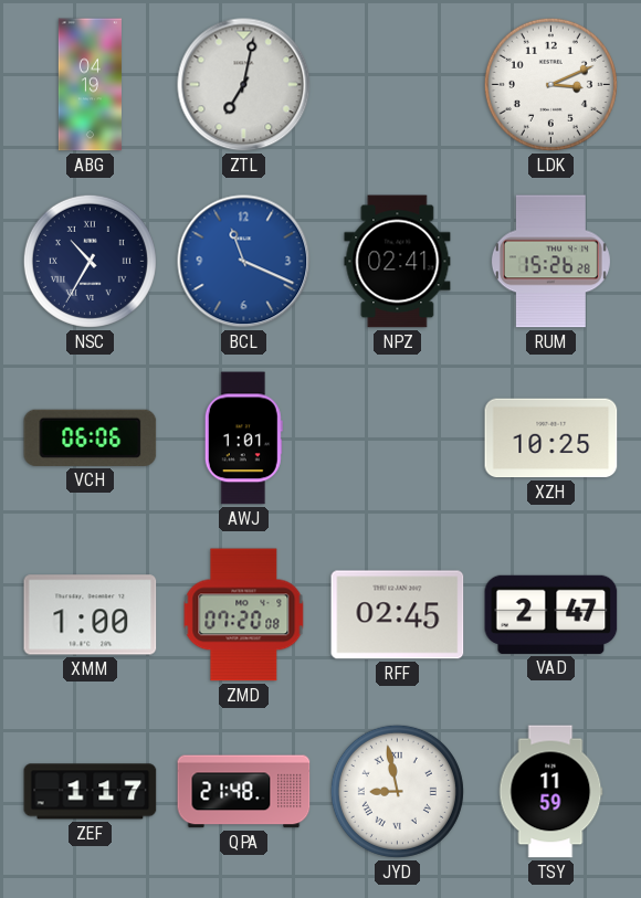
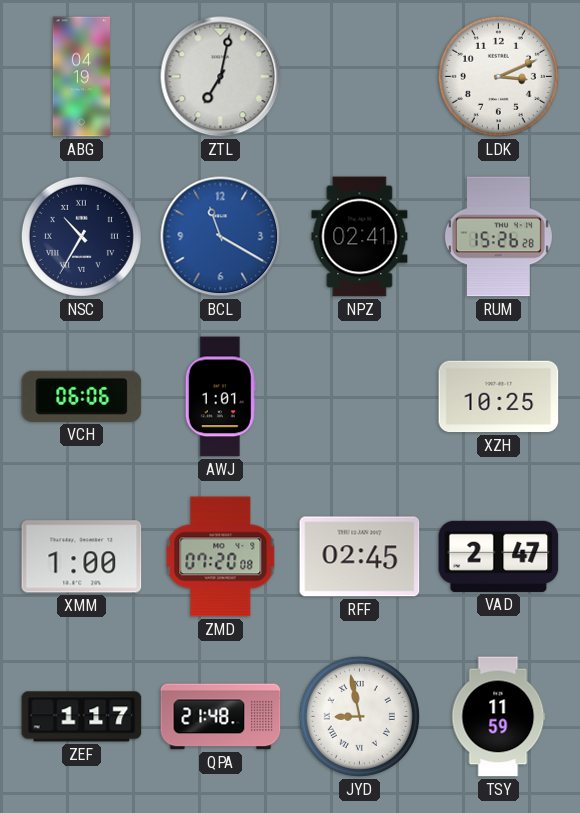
BCL: 11:19 -> 11:20 (221, 237)
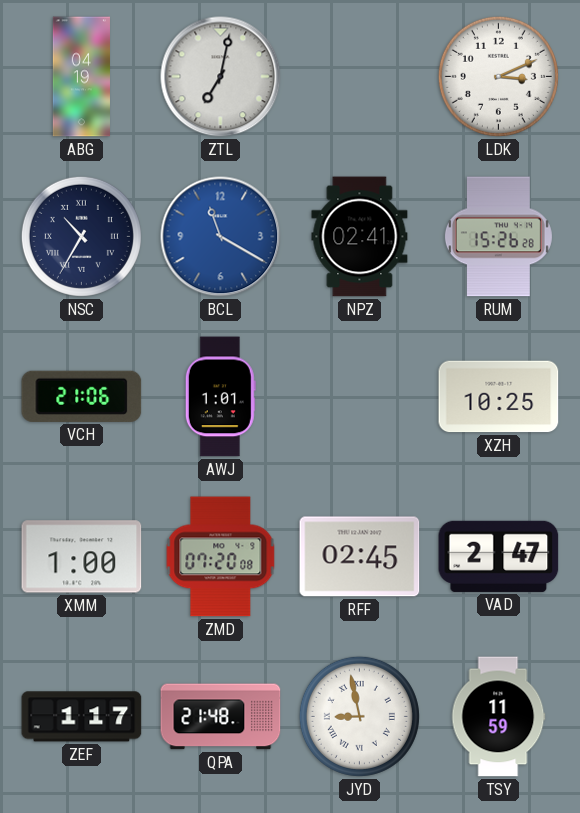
VCH: 06:06 -> 21:06 (82, 396)
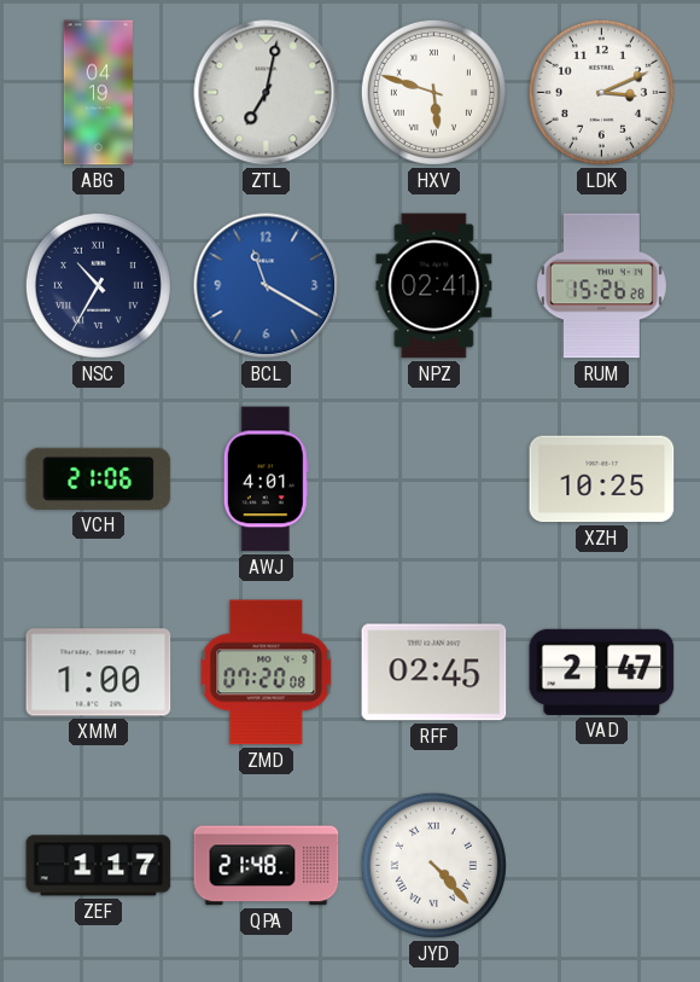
HXV: none -> 5:48 (433, 92)
AWJ: 1:01 -> 4:01 (266, 480)
JYD: 8:58 -> 4:23 (433, 865)
TSY: 11:59 -> none (499, 717)
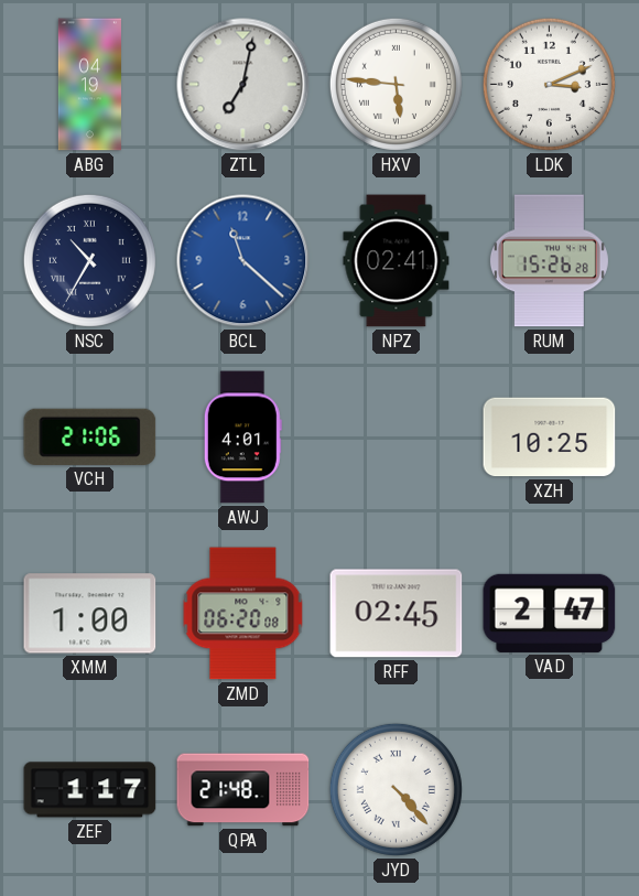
HXV: 5:48 -> 5:46 (396, 84)
BCL: 11:20 -> 11:22 (243, 261)
ZMD: 07:20 -> 06:20 (243, 614)
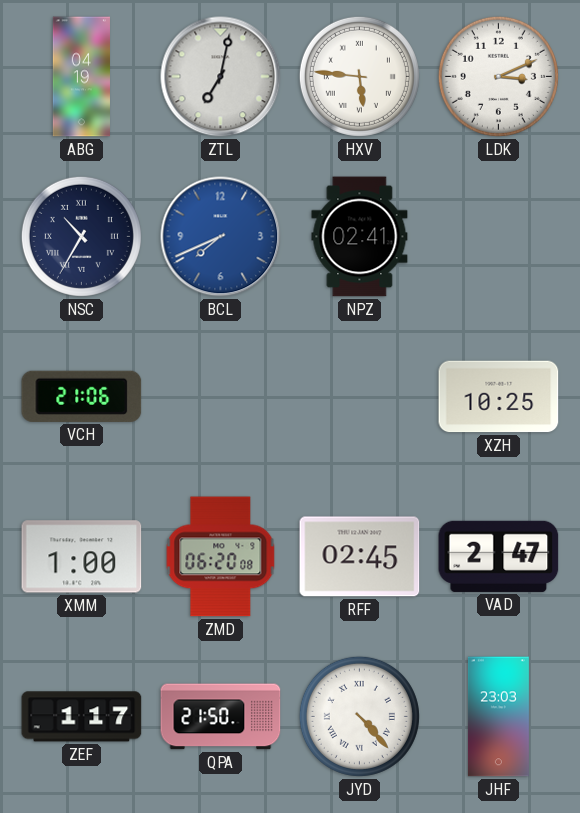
BCL: 11:22 -> 7:41 (221, 237)
RUM: 15:26 -> none (549, 261)
AWJ: 4:01 -> none (242, 438)
QPA: 21:48 -> 21:50 (221, 717)
JHF: none -> 23:03 (498, 717)
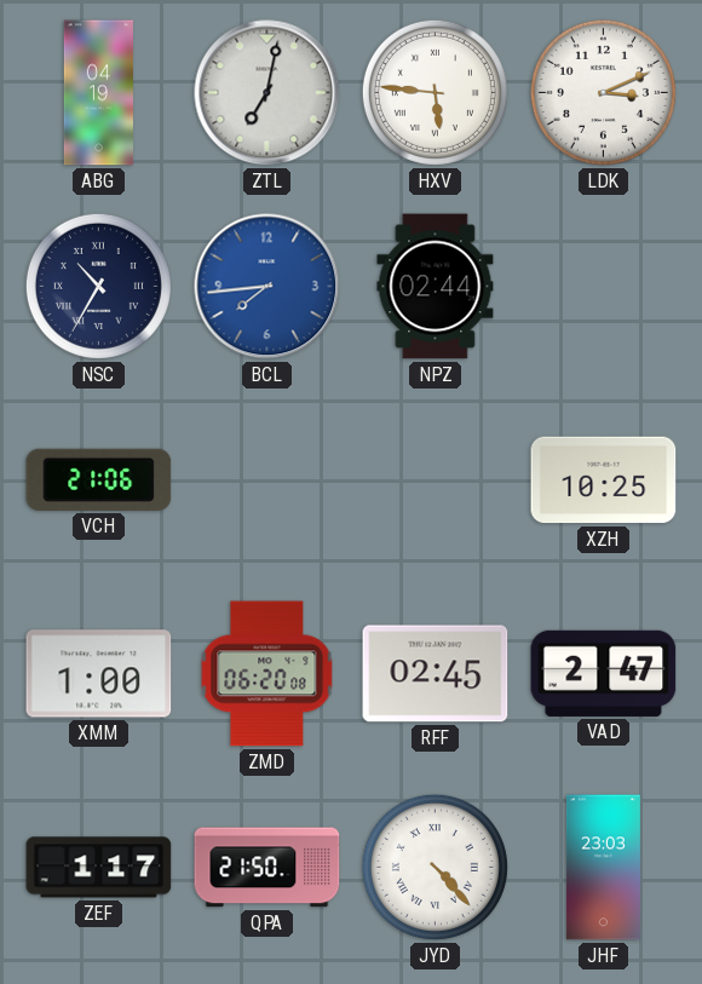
BCL: 7:41 -> 7:44 (267, 287)
NPZ: 02:41 -> 02:44 (436, 287)
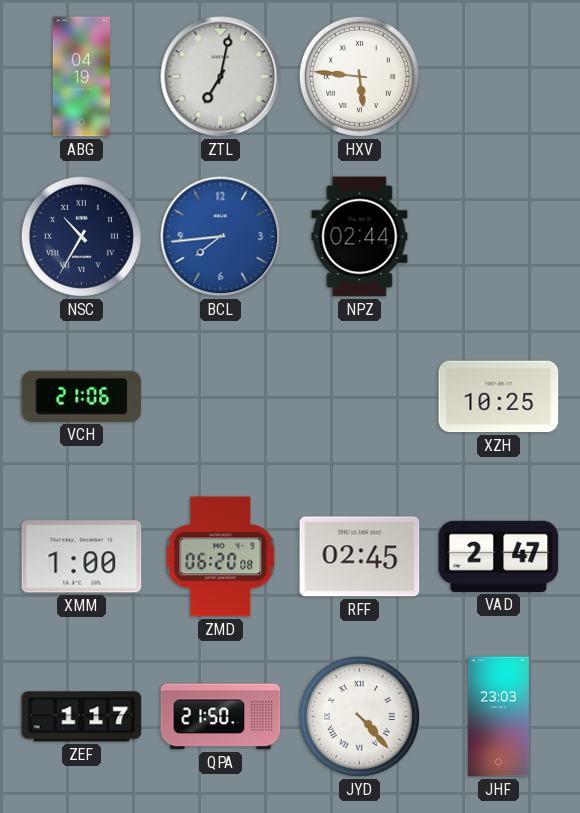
LDK: 3:11 -> none (603, 92)
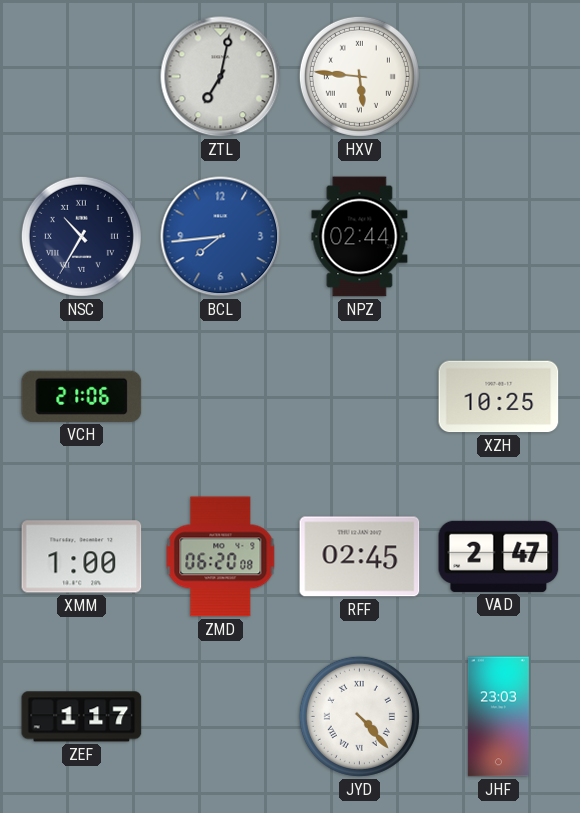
ABG: 04:19 -> none (81, 77)
QPA: 21:50 -> none (221, 717)
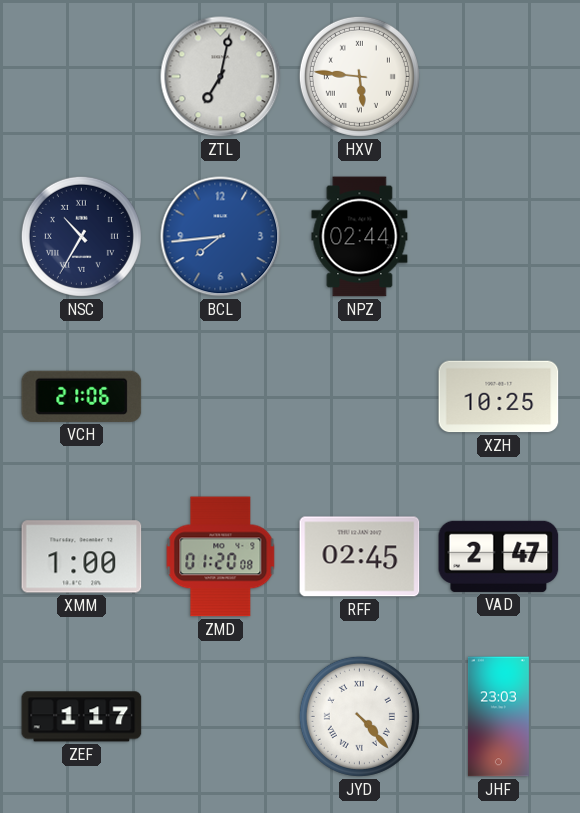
ZMD: 06:20 -> 01:20 (221, 557)
